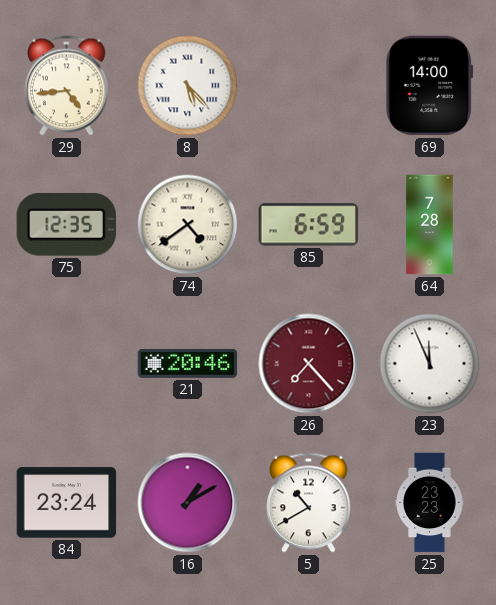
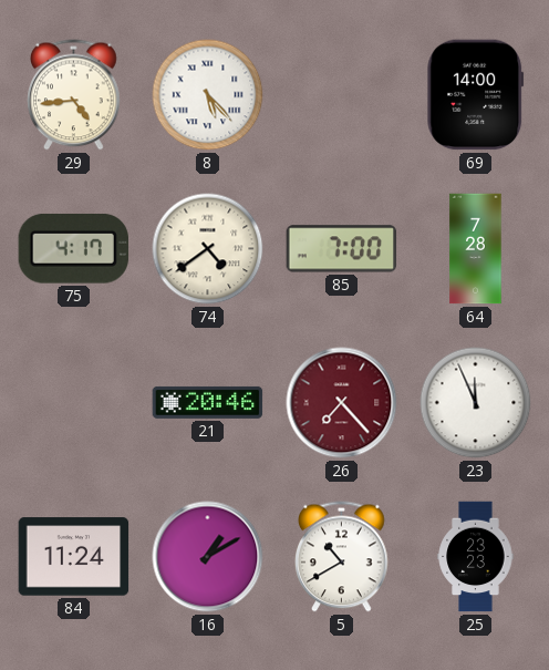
75: 12:35 -> 4:17 (73, 248)
85: 6:59 -> 7:00 (342, 249)
84: 23:24 -> 11:24 (74, 557)
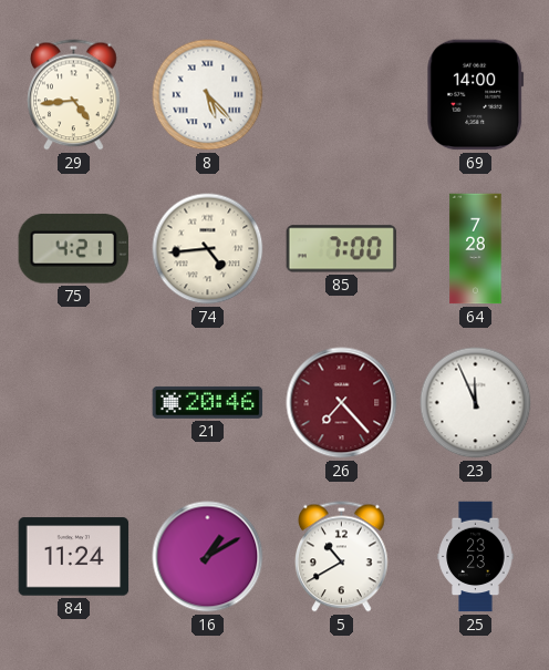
75: 4:17 -> 4:21 (73, 248)
74: 4:39 -> 4:44 (208, 249)
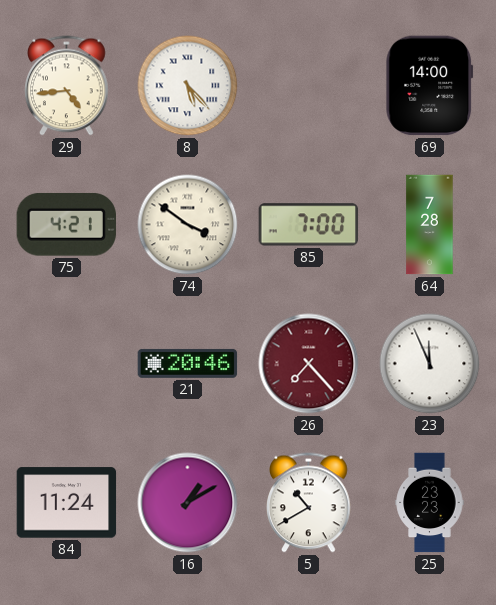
74: 4:44 -> 3:51 (188, 225)
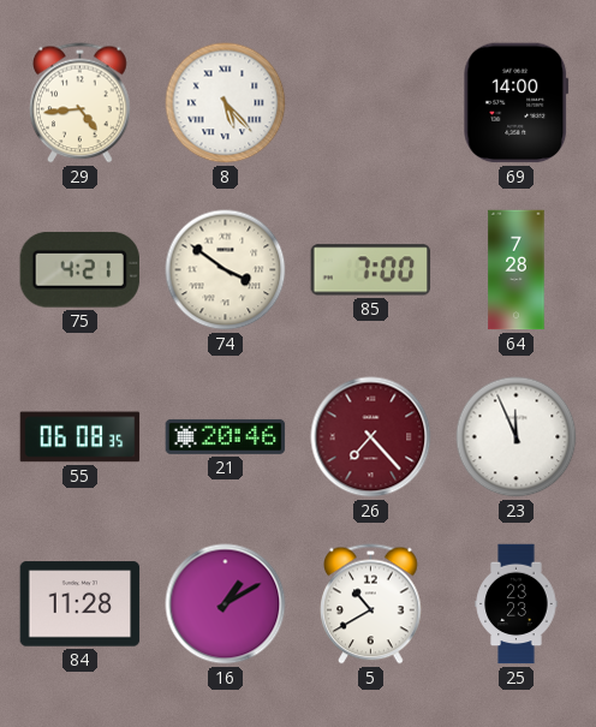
55: none -> 06:08 (81, 437)
84: 11:24 -> 11:28 (81, 604)
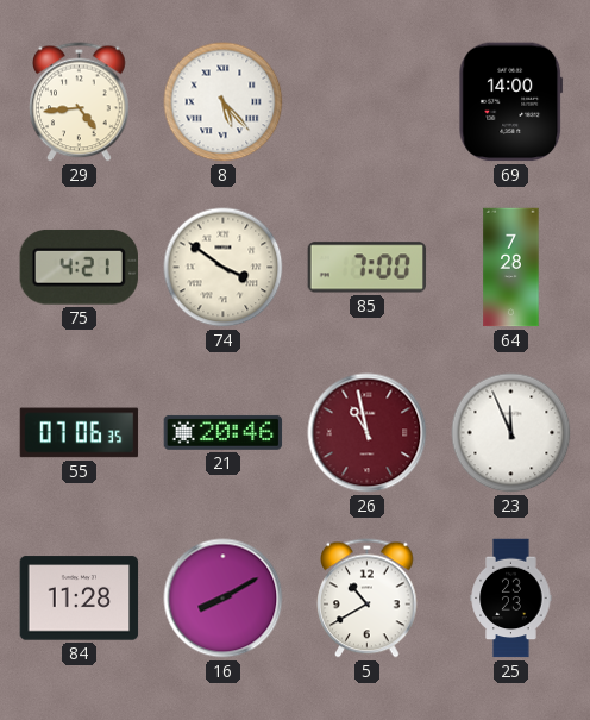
55: 06:08 -> 07:06 (80, 433)
26: 7:23 -> 10:58 (368, 433)
16: 1:10 -> 8:10 (224, 599)
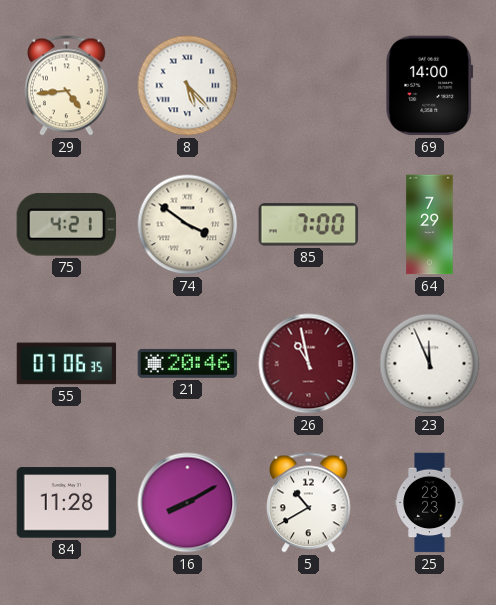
64: 7:28 -> 7:29 (430, 225)
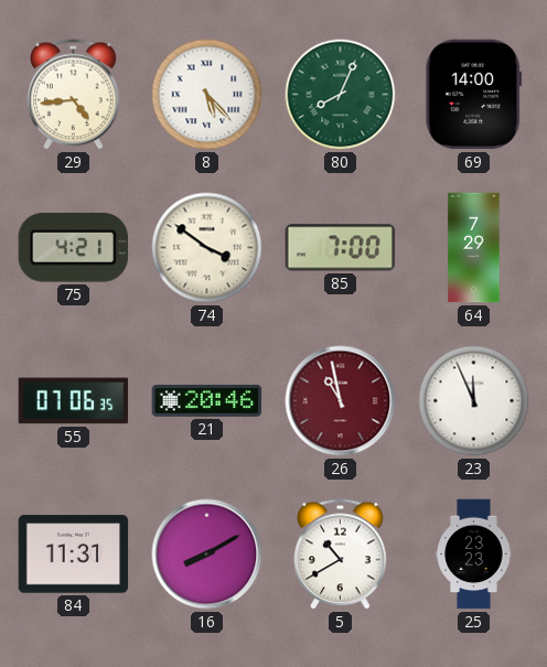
80: none -> 8:04 (341, 95)
84: 11:28 -> 11:31 (74, 555)
